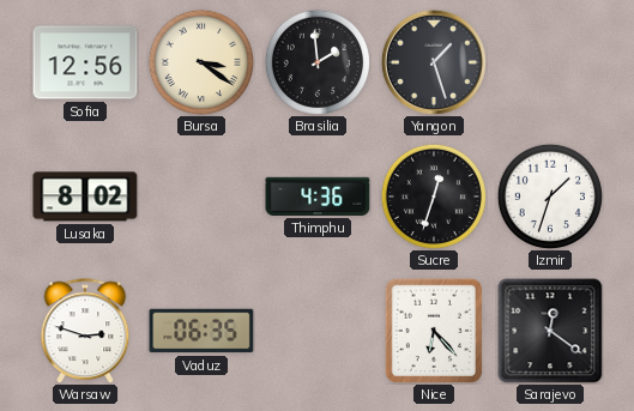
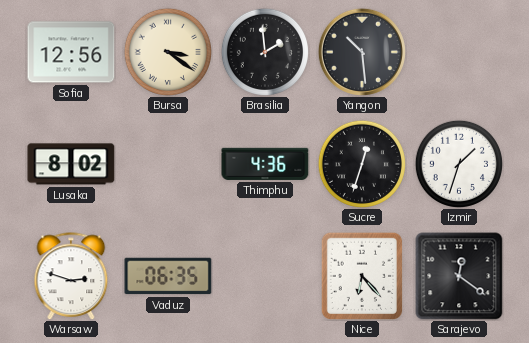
Yangon: 1:27 -> 10:29 (362, 52)
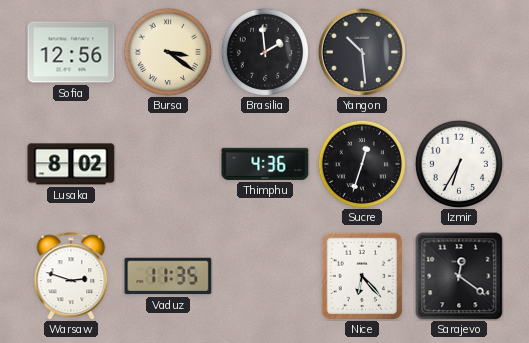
Izmir: 1:33 -> 6:35 (458, 163)
Vaduz: 06:35 -> 11:35 (168, 276)
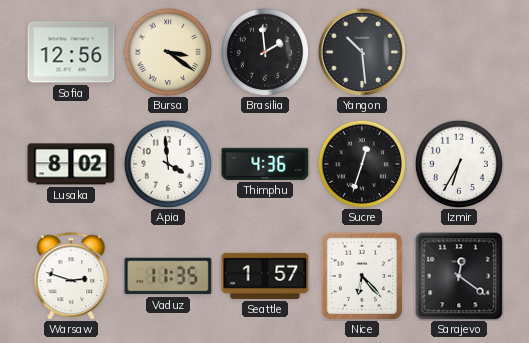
Apia: none -> 3:59 (167, 163)
Seattle: none -> 1:57 (265, 276)
